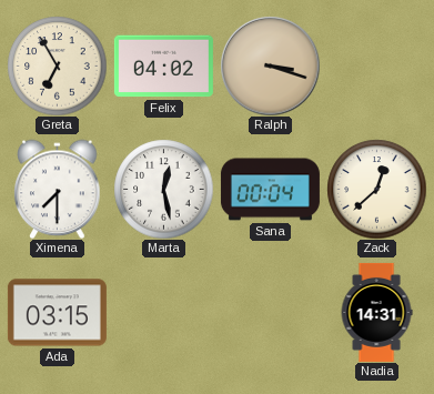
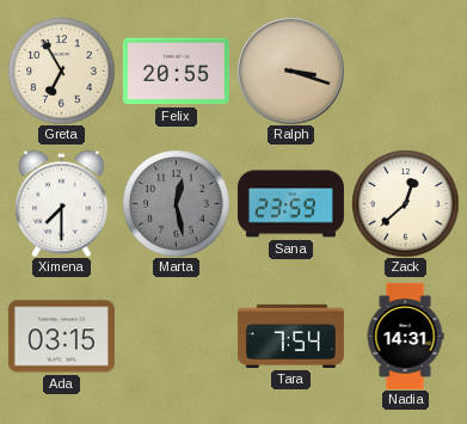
Felix: 04:02 -> 20:55 (176, 72)
Marta dial: white -> grey (176, 203)
Sana: 00:04 -> 23:59 (290, 204)
Tara: none -> 7:54 (290, 336)
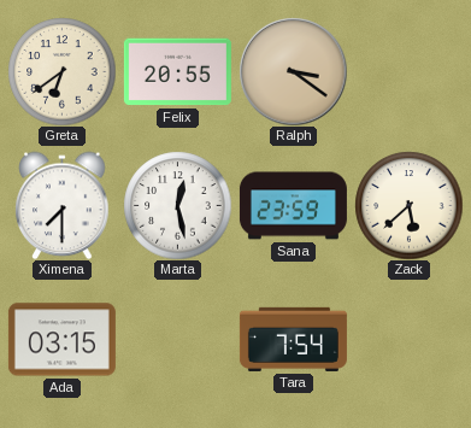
Greta: 6:55 -> 6:39 (61, 71)
Ralph: 3:18 -> 3:21 (293, 71)
Marta dial: grey -> white (177, 205)
Zack: 12:38 -> 5:38 (408, 205)
Nadia: 14:31 -> none (405, 336)
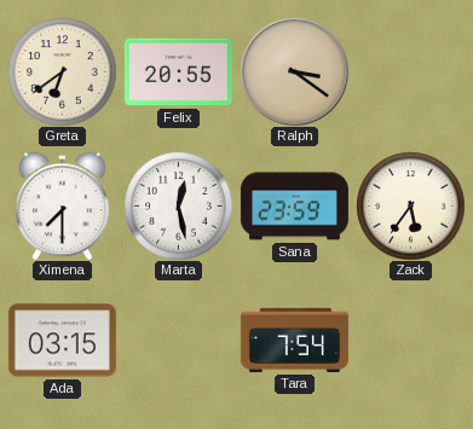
Zack: 5:38 -> 5:36 (410, 205)
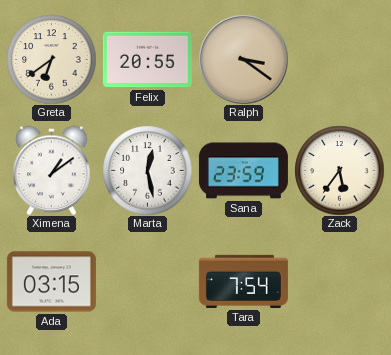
Ximena: 7:30 -> 1:09 (52, 170)
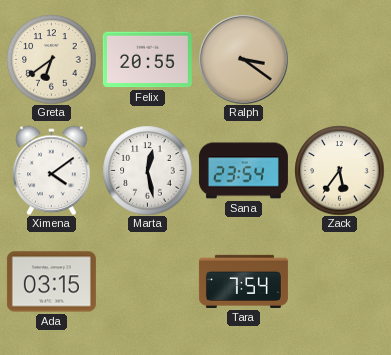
Ximena: 1:09 -> 4:09 (52, 170)
Sana: 23:59 -> 23:54 (243, 171)
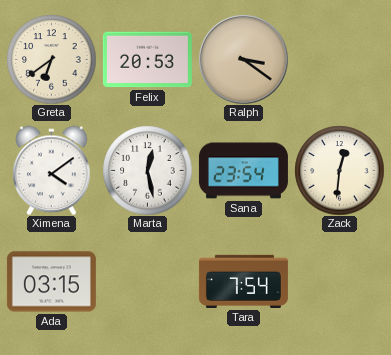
Felix: 20:55 -> 20:53 (147, 60)
Zack: 5:36 -> 12:31 (339, 170)
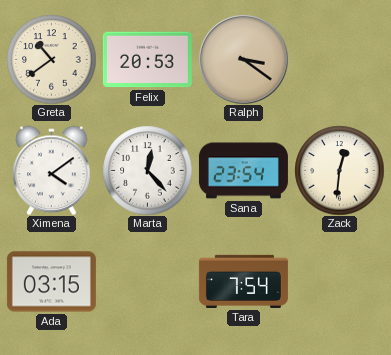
Greta: 6:39 -> 10:39 (51, 59)
Marta: 12:28 -> 12:23 (147, 170)
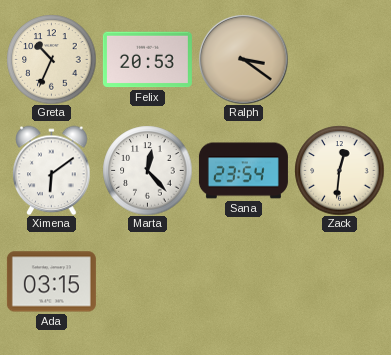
Greta: 10:39 -> 10:34 (51, 59)
Ximena: 4:09 -> 6:09 (52, 170)
Tara: 7:54 -> none (243, 281)
